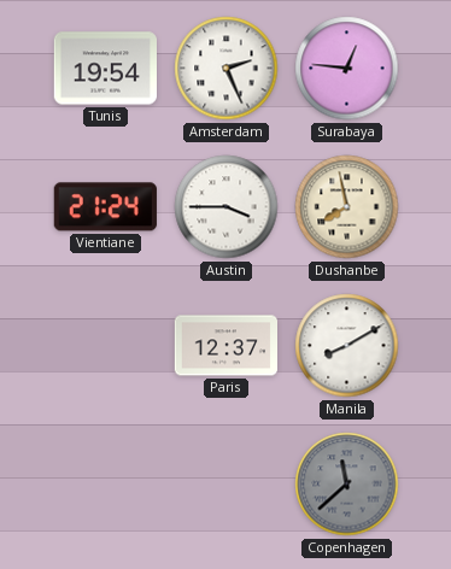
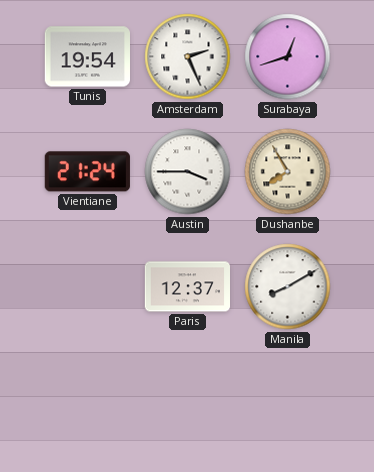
Surabaya: 12:46 -> 12:42 (288, 57)
Dushanbe: 7:58 -> 7:55 (288, 172)
Copenhagen: 11:38 -> none (347, 485)
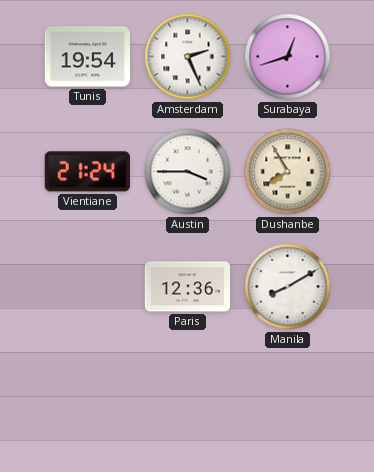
Paris: 12:37 -> 12:36 (187, 287)
